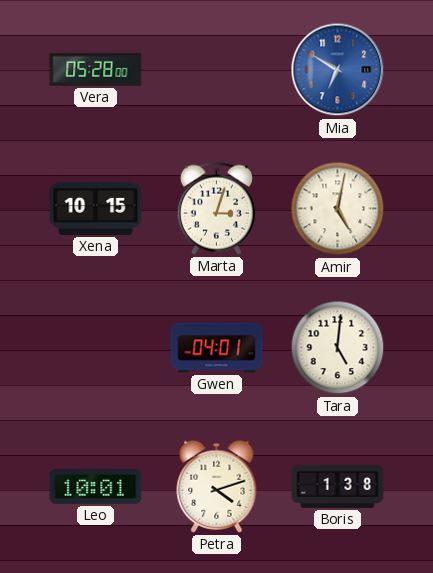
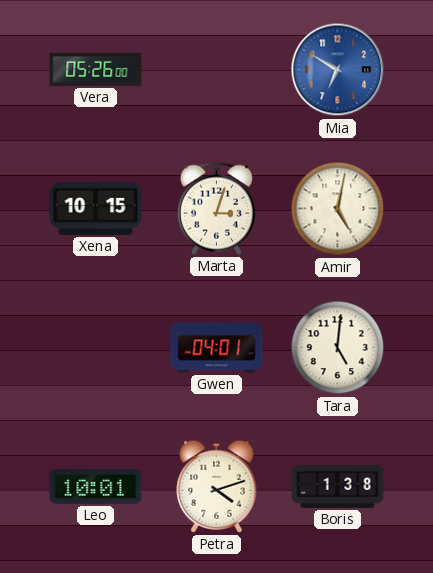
Vera: 05:28 -> 05:26 (96, 69)
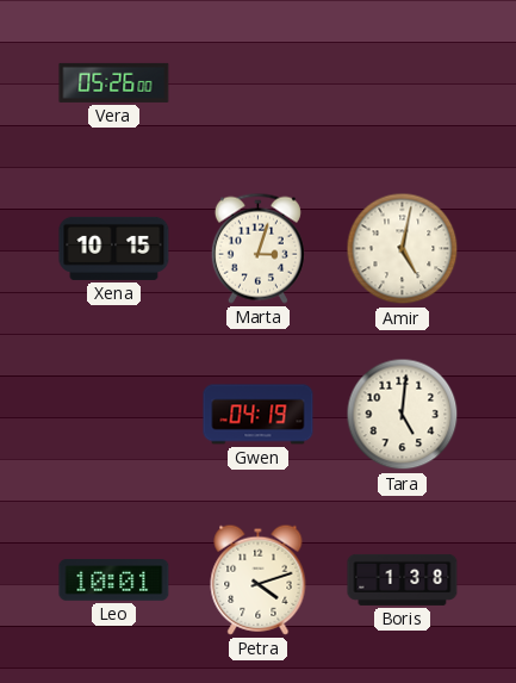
Mia: 6:50 -> none (338, 70)
Gwen: 04:01 -> 04:19 (259, 415)
